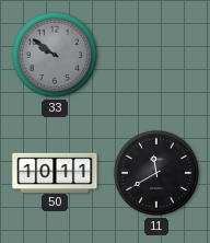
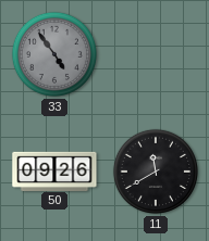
33: 9:51 -> 4:54 (54, 54)
50: 10:11 -> 09:26 (54, 170)
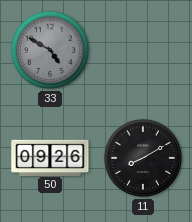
33: 4:54 -> 4:50 (50, 50)
11: 11:40 -> 8:10 (143, 158)
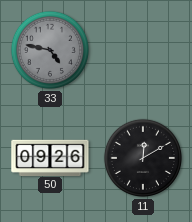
33: 4:50 -> 4:47 (50, 50)
11: 8:10 -> 12:10 (143, 158)
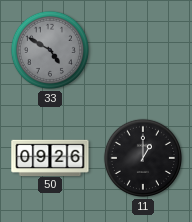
33: 4:47 -> 4:50 (50, 50)
11: 12:10 -> 1:00 (143, 158)
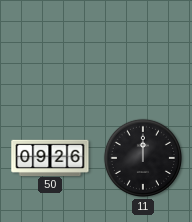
33: 4:50 -> none (50, 50)
11: 1:00 -> 12:00 (143, 158)
